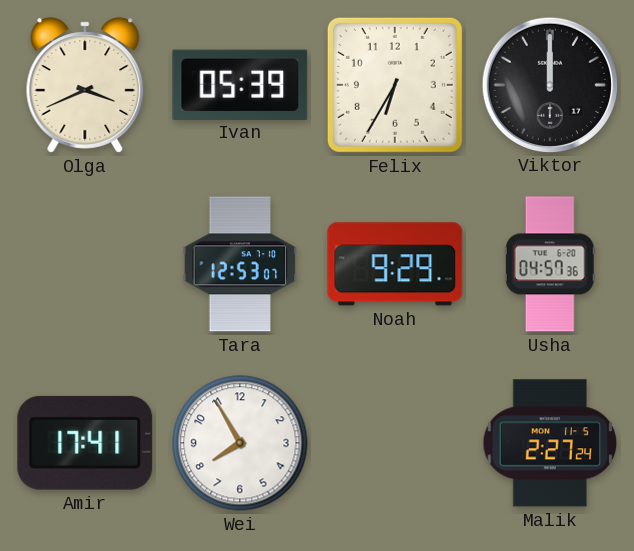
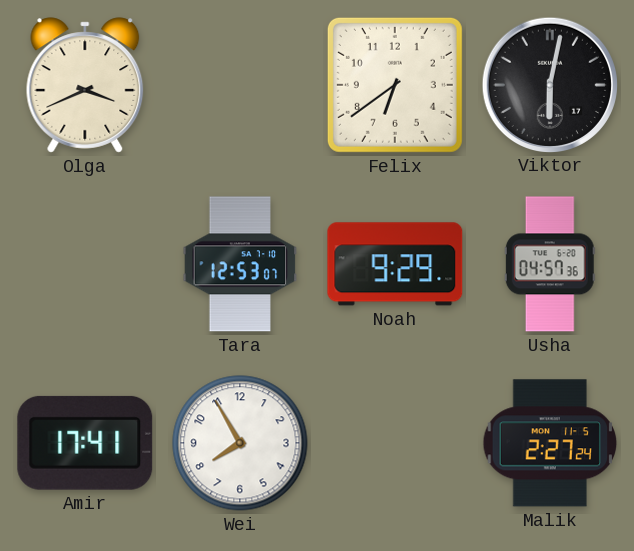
Ivan: 05:39 -> none (240, 84)
Felix: 6:35 -> 6:39 (395, 85)
Viktor: 12:00 -> 6:02 (549, 84)
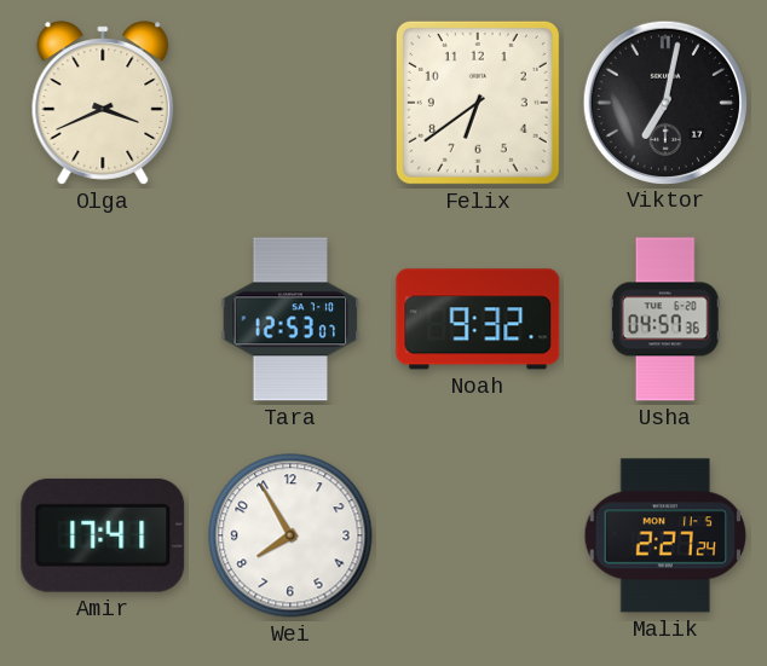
Viktor: 6:02 -> 7:02 (664, 102)
Noah: 9:29 -> 9:32 (478, 319)
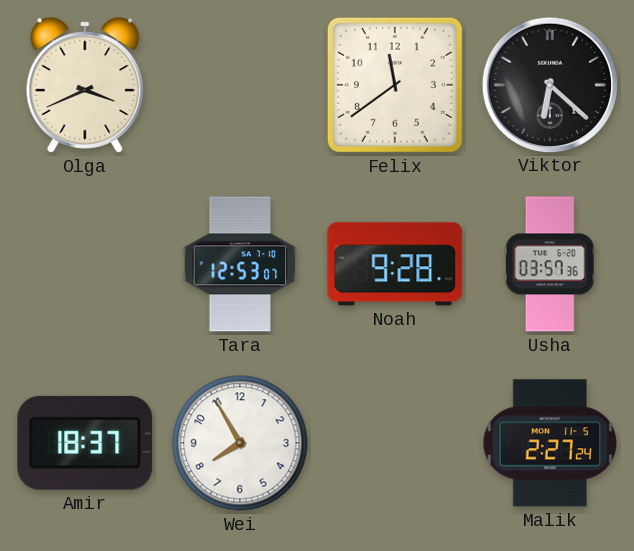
Felix: 6:39 -> 11:39 (395, 85)
Viktor: 7:02 -> 6:22 (549, 84)
Noah: 9:32 -> 9:28 (395, 264)
Usha: 04:57 -> 03:57 (550, 264)
Amir: 17:41 -> 18:37 (85, 443)
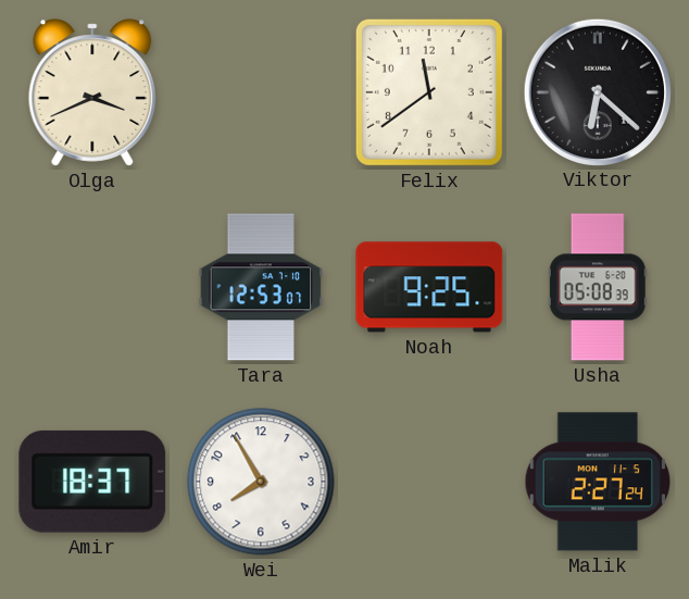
Noah: 9:28 -> 9:25 (429, 287)
Usha: 03:57 -> 05:08 (598, 287)
